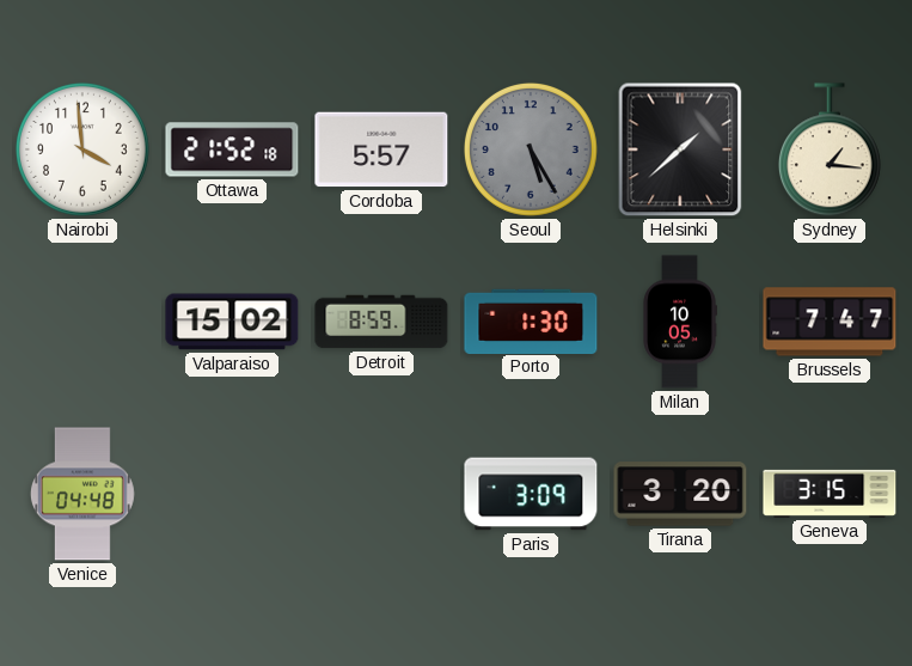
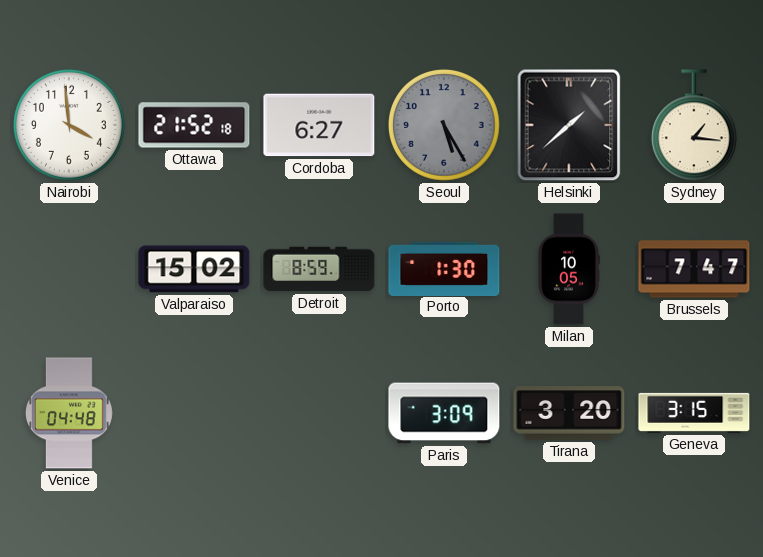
Cordoba: 5:57 -> 6:27 (319, 125)
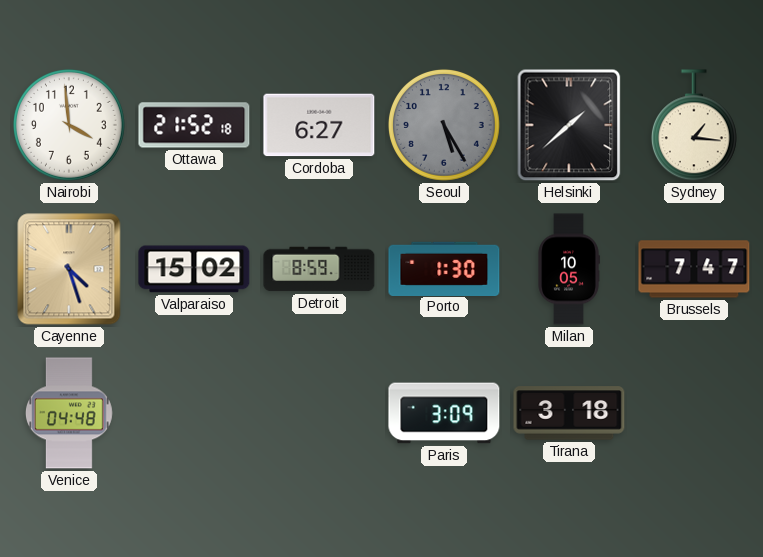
Cayenne: none -> 4:27 (69, 269)
Tirana: 3:20 -> 3:18 (569, 413)
Geneva: 3:15 -> none (694, 413)
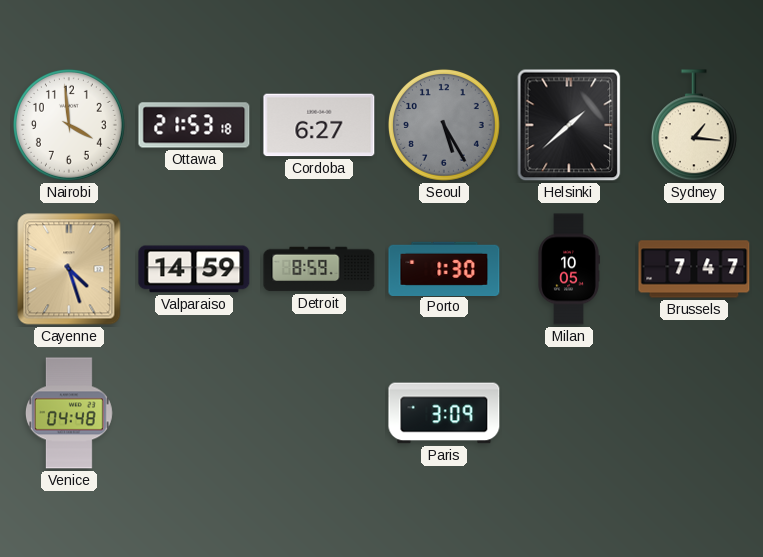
Ottawa: 21:52 -> 21:53 (194, 125)
Valparaiso: 15:02 -> 14:59 (194, 269)
Tirana: 3:18 -> none (569, 413)
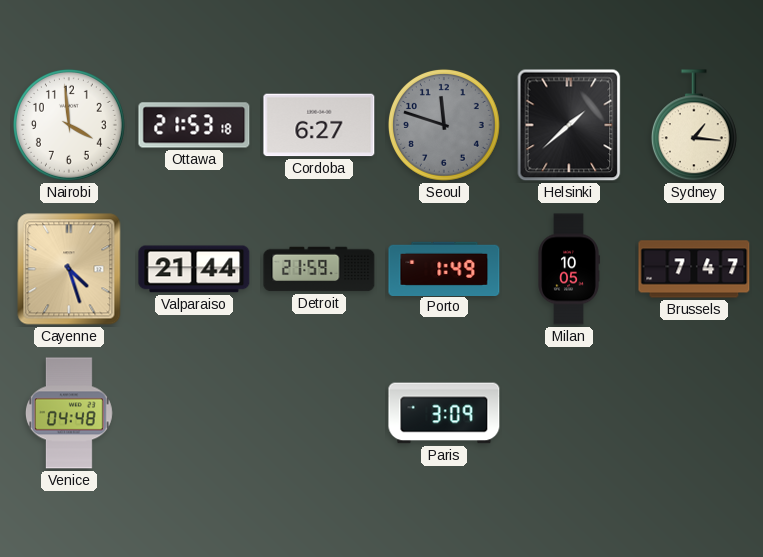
Seoul: 5:25 -> 11:48 (444, 125)
Valparaiso: 14:59 -> 21:44 (194, 269)
Detroit: 8:59 -> 21:59 (319, 269)
Porto: 1:30 -> 1:49 (444, 268)
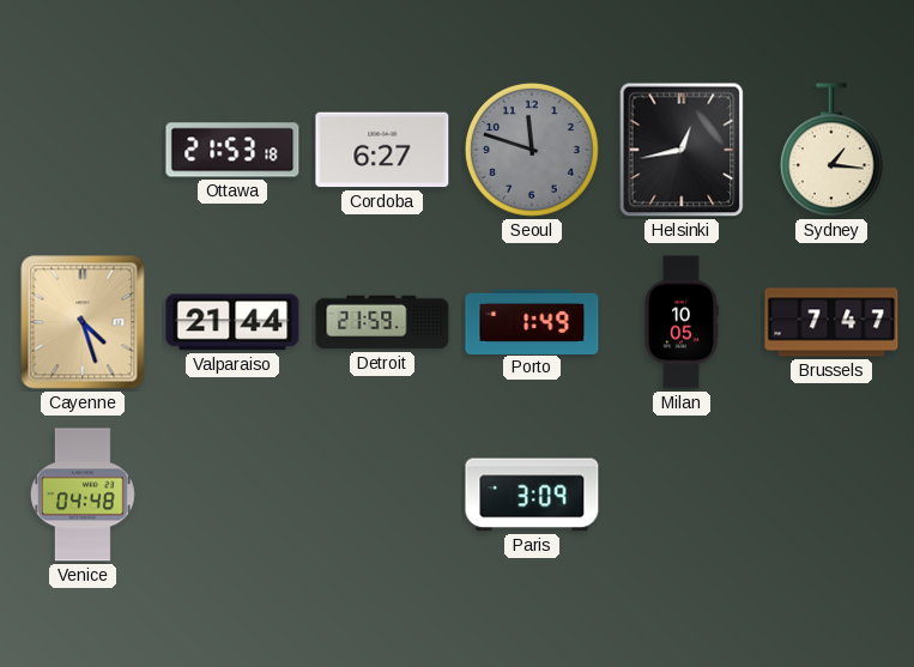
Nairobi: 3:59 -> none (69, 125)
Helsinki: 1:38 -> 12:43 (682, 150)
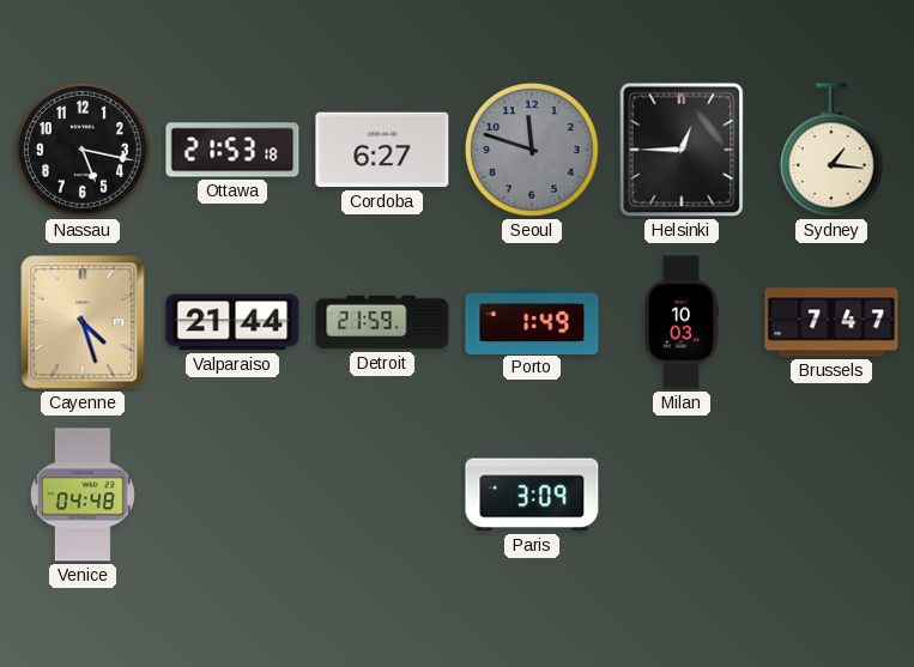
Nassau: none -> 5:17 (83, 150)
Helsinki: 12:43 -> 12:45 (682, 150)
Milan: 10:05 -> 10:03 (682, 322)
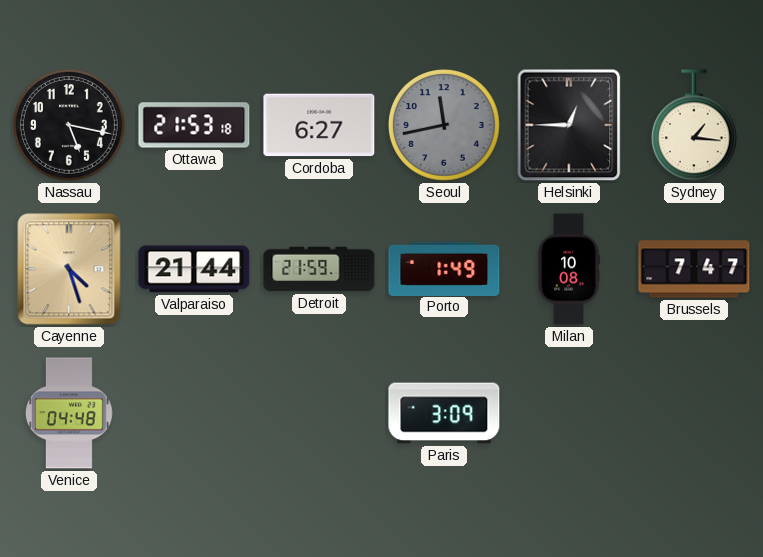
Seoul: 11:48 -> 11:43 (444, 125)
Milan: 10:03 -> 10:08 (569, 269)
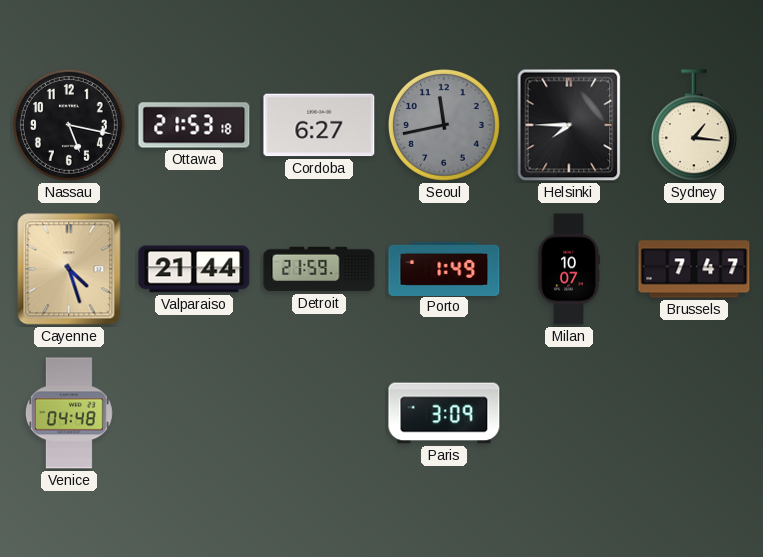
Helsinki: 12:45 -> 7:45 (569, 125)
Milan: 10:08 -> 10:07 (569, 269)
